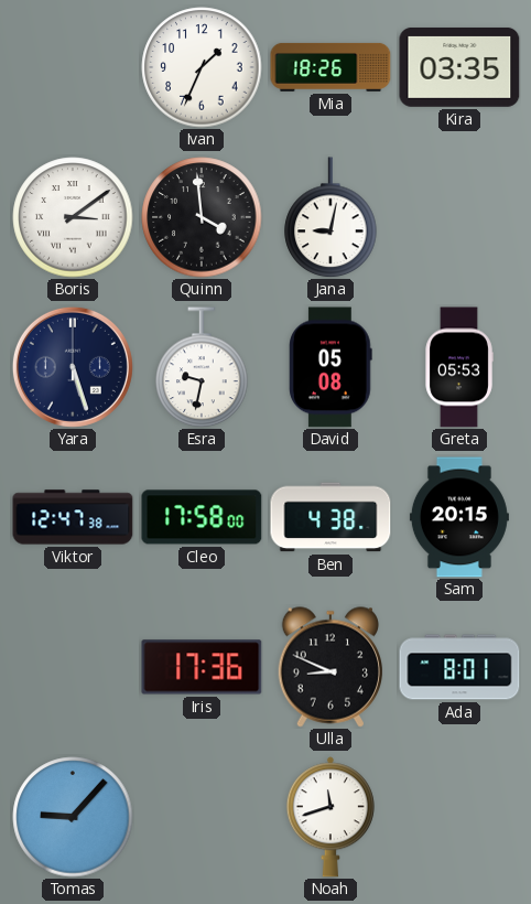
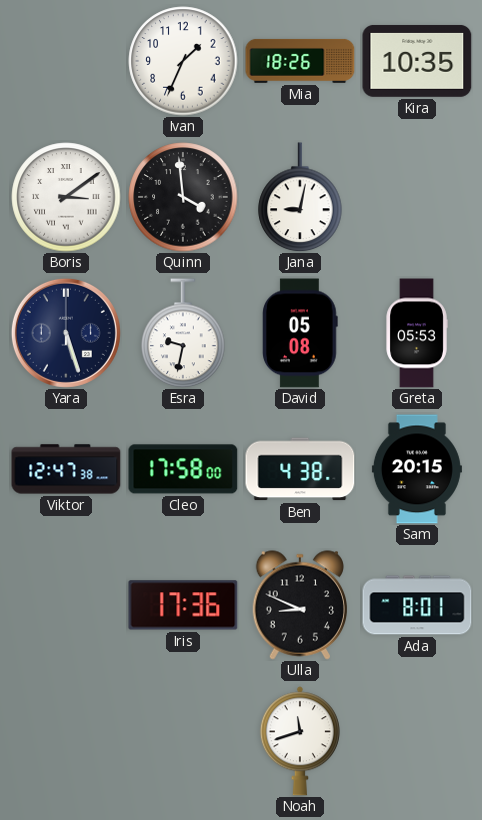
Kira: 03:35 -> 10:35 (417, 61)
Tomas: 9:07 -> none (73, 817)
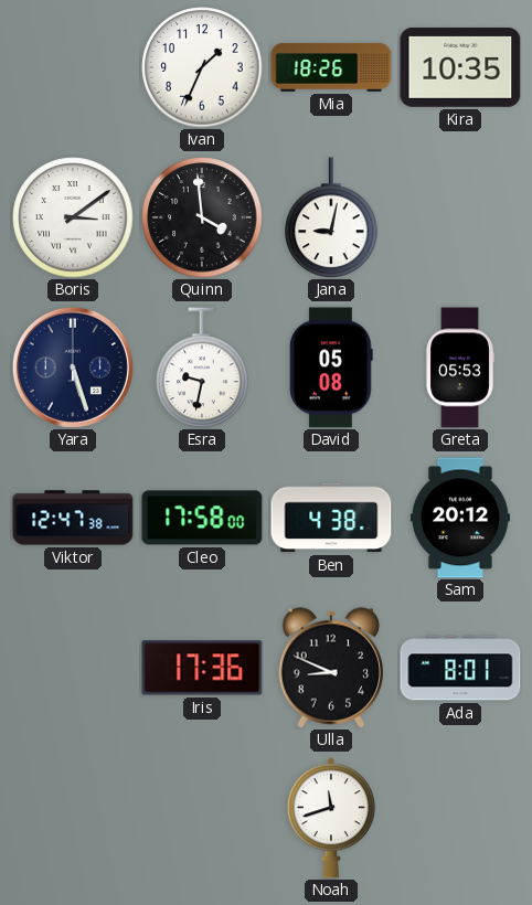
Sam: 20:15 -> 20:12 (460, 518)
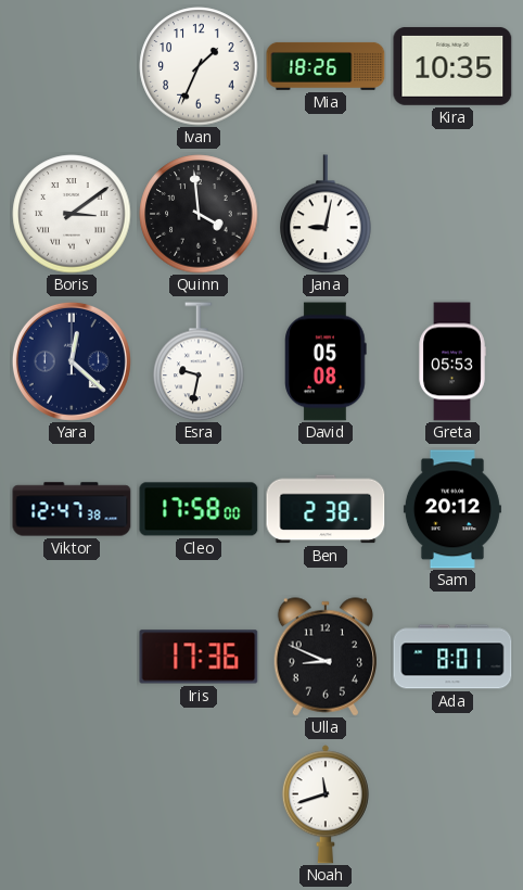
Yara: 5:27 -> 12:22 (72, 361)
Ben: 4:38 -> 2:38 (326, 509)
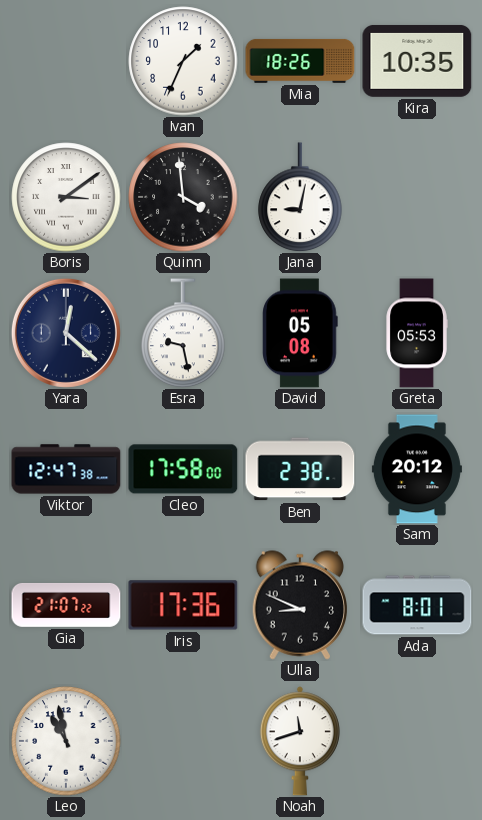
Esra: 9:32 -> 9:28 (183, 333)
Gia: none -> 21:07 (66, 605)
Leo: none -> 10:58 (66, 741)
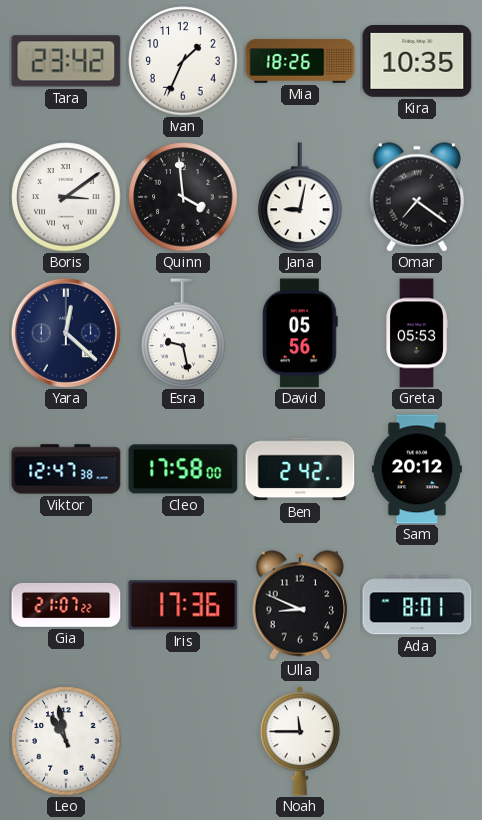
Tara: none -> 23:42 (66, 61)
Omar: none -> 7:21 (416, 197)
David: 05:08 -> 05:56 (300, 333)
Ben: 2:38 -> 2:42 (300, 469)
Noah: 11:42 -> 11:45 (300, 741)
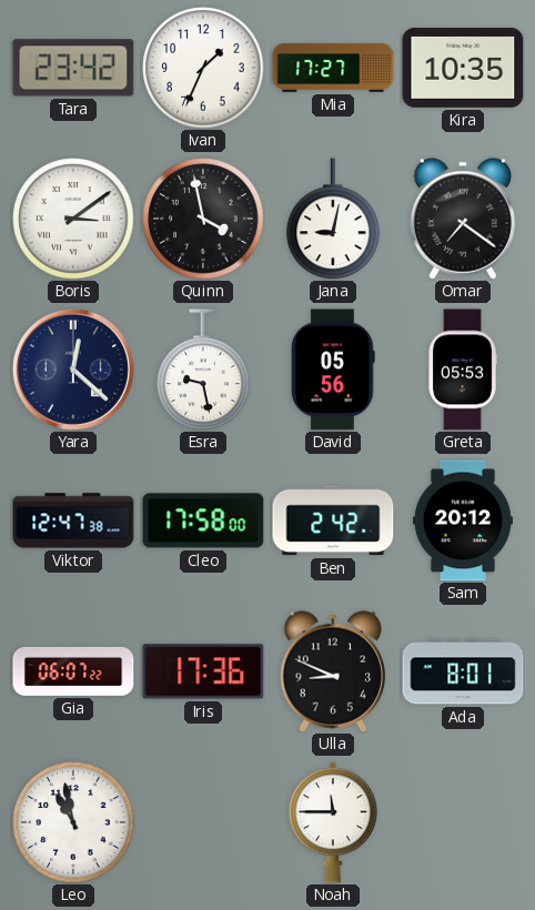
Mia: 18:26 -> 17:27 (333, 68)
Quinn: 3:59 -> 3:58 (203, 219)
Gia: 21:07 -> 06:07 (73, 671)
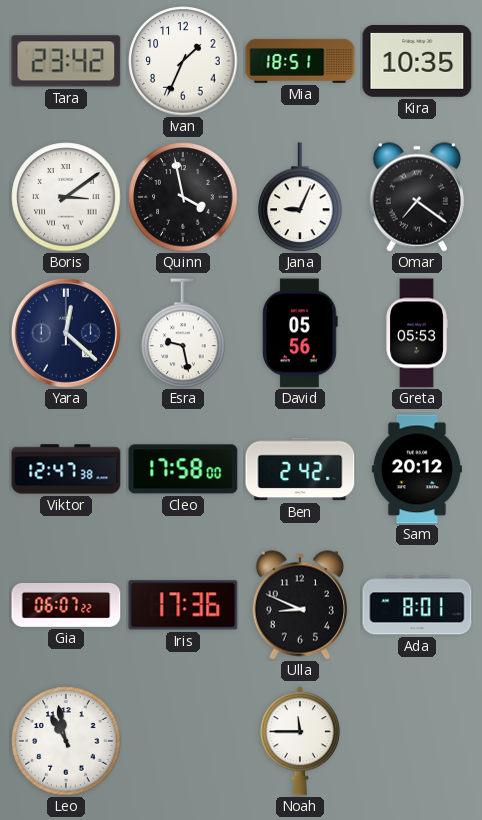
Mia: 17:27 -> 18:51 (300, 61)
Jana: 9:02 -> 9:04 (300, 197)
